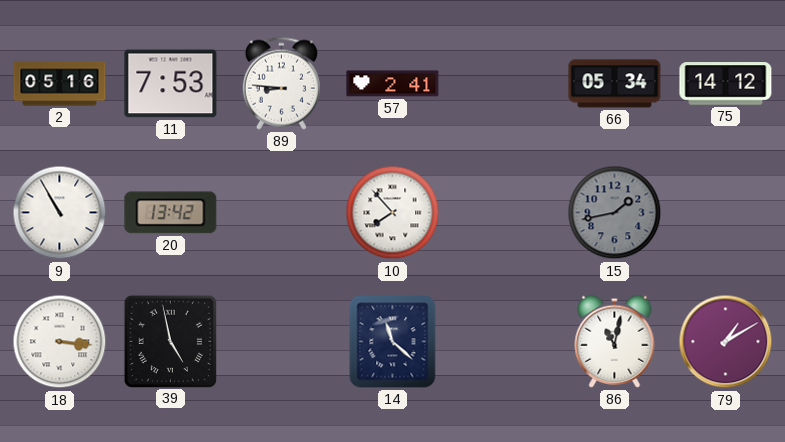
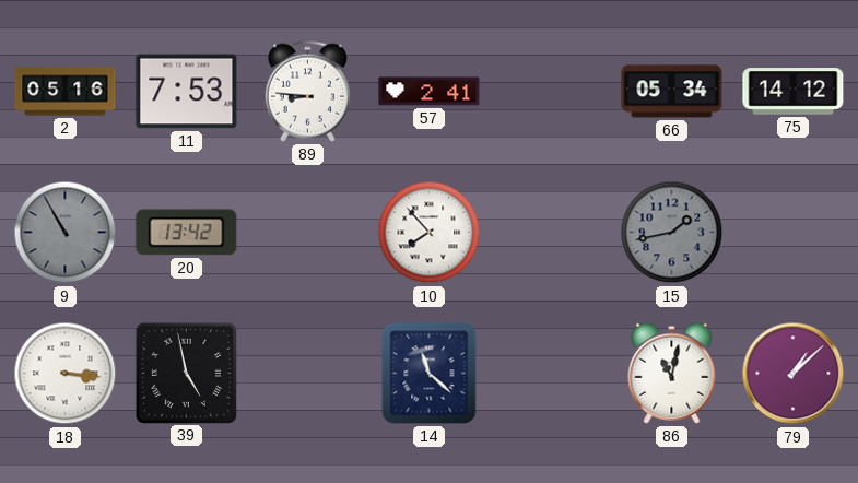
9 dial: white -> grey (66, 233)
79: 1:10 -> 1:08 (794, 374)
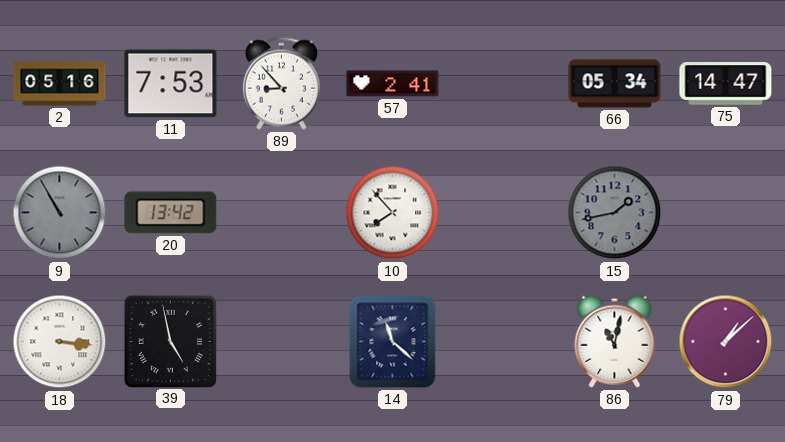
89: 8:46 -> 8:53 (281, 83)
75: 14:12 -> 14:47 (726, 84)
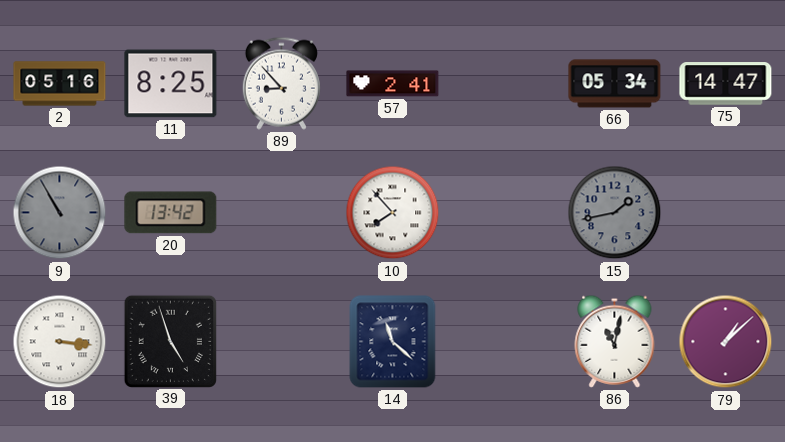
11: 7:53 -> 8:25 (171, 84)
39: 4:58 -> 4:57 (170, 341)
